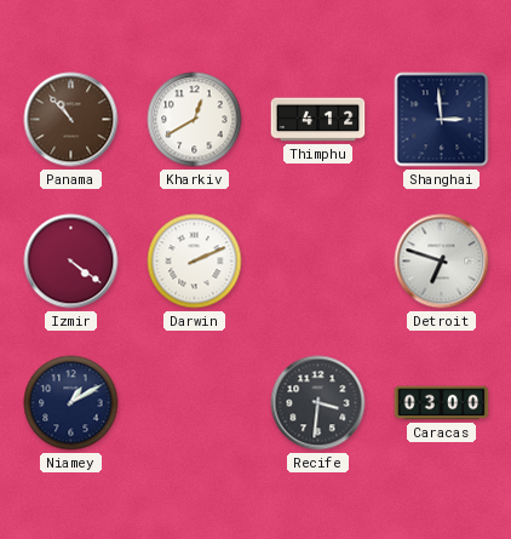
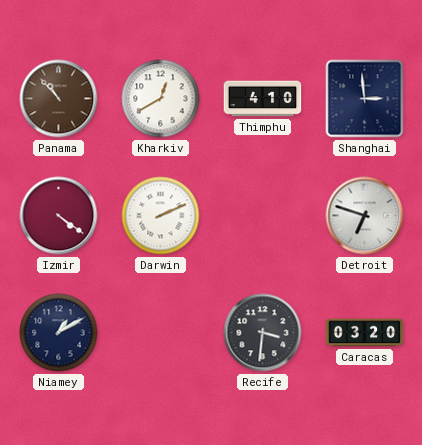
Thimphu: 4:12 -> 4:10 (263, 99)
Caracas: 03:00 -> 03:20 (365, 333)
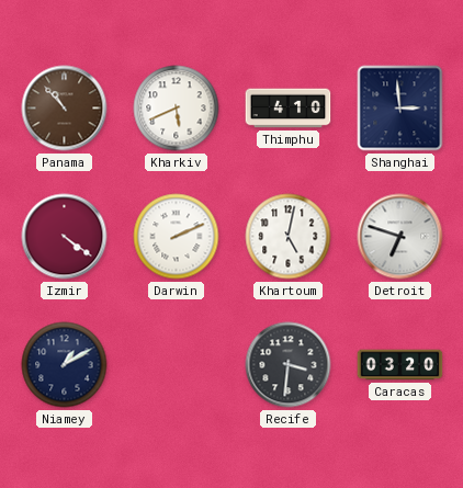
Kharkiv: 12:40 -> 5:41 (177, 109)
Khartoum: none -> 5:02 (289, 237)
